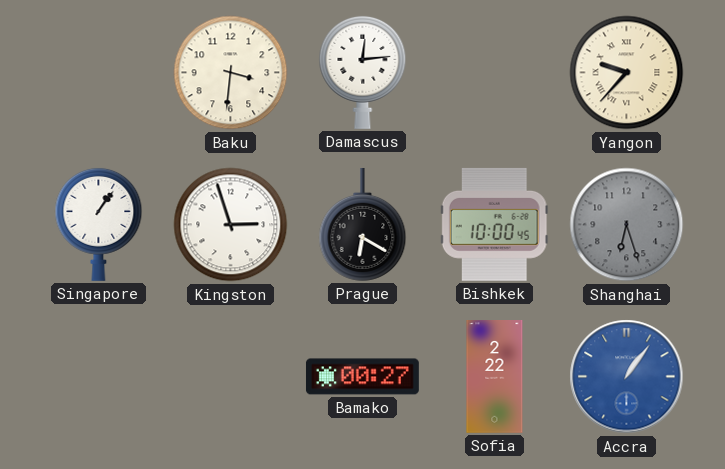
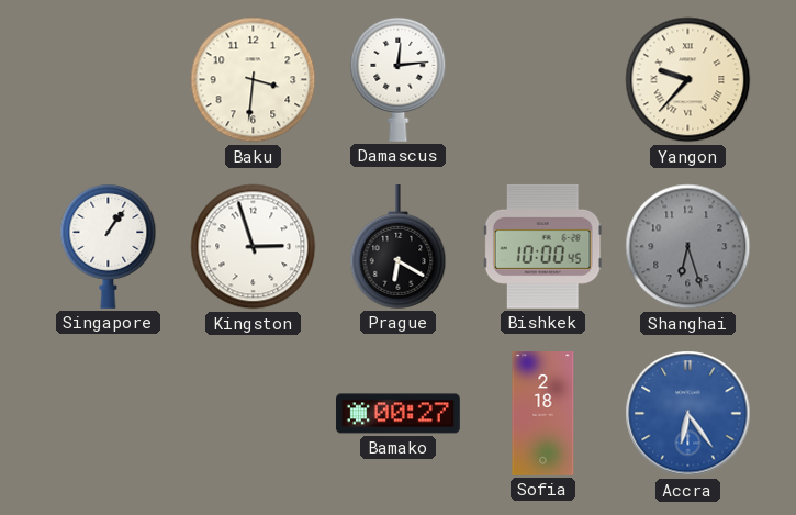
Sofia: 2:22 -> 2:18 (543, 414)
Accra: 1:06 -> 6:24 (688, 414)
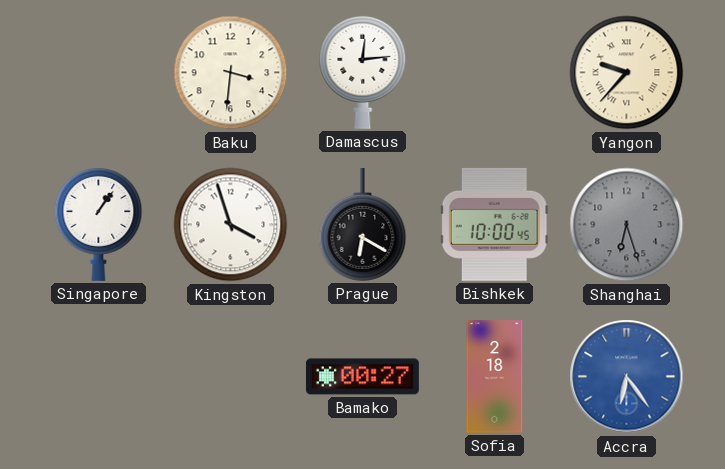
Kingston: 2:57 -> 3:57 (231, 225)
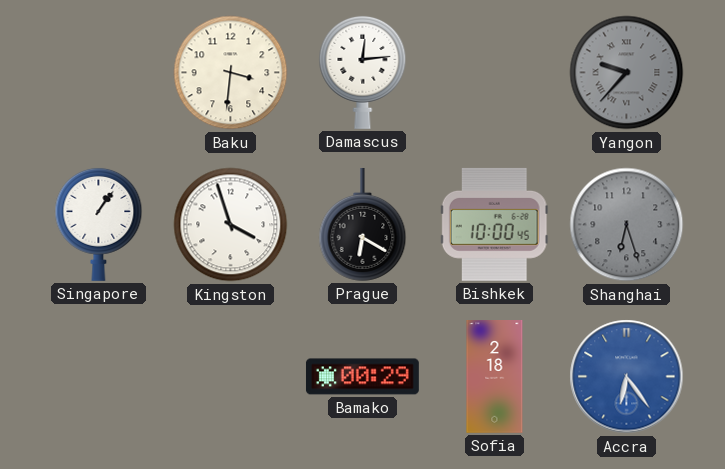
Yangon dial: cream -> grey (627, 73)
Bamako: 00:27 -> 00:29 (362, 377)
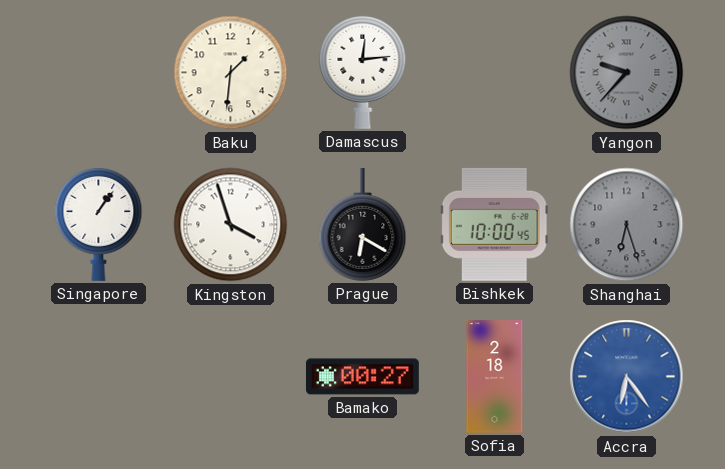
Baku: 3:31 -> 1:31 (231, 73)
Bamako: 00:29 -> 00:27 (362, 377)
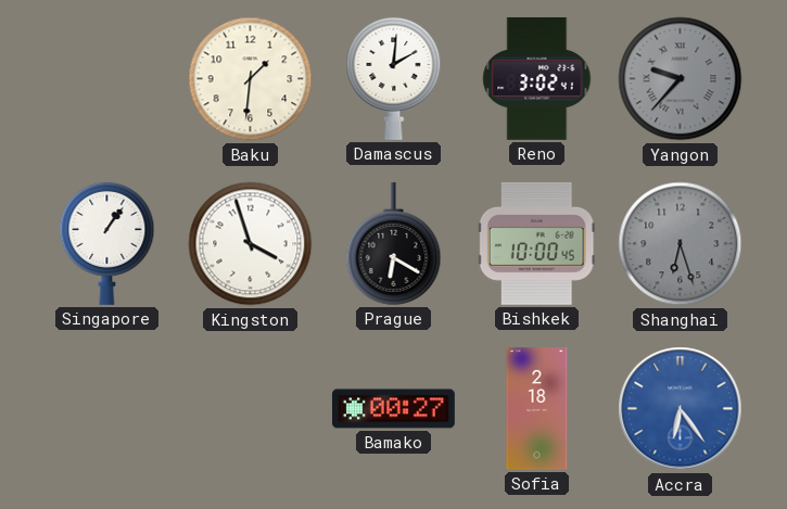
Damascus: 12:14 -> 2:01 (394, 78)
Reno: none -> 3:02 (537, 78)
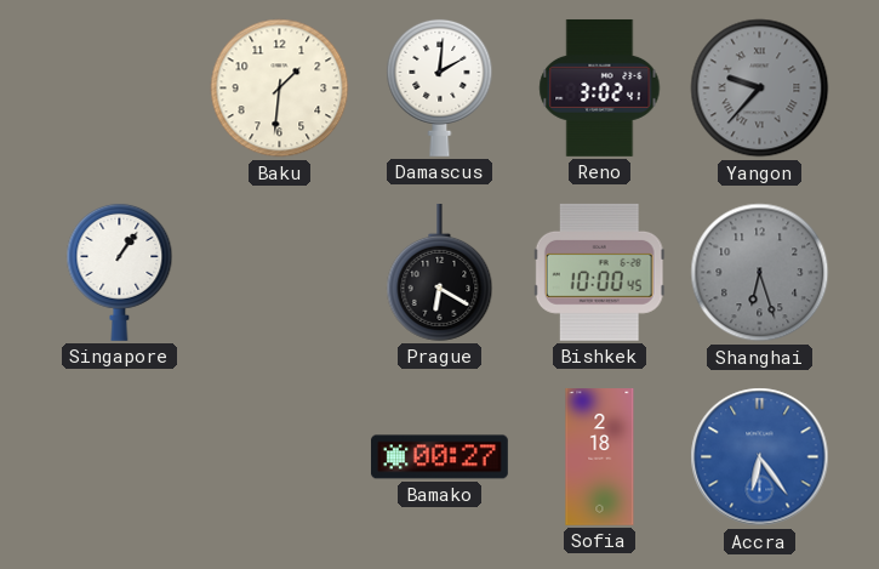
Kingston: 3:57 -> none (251, 244)
